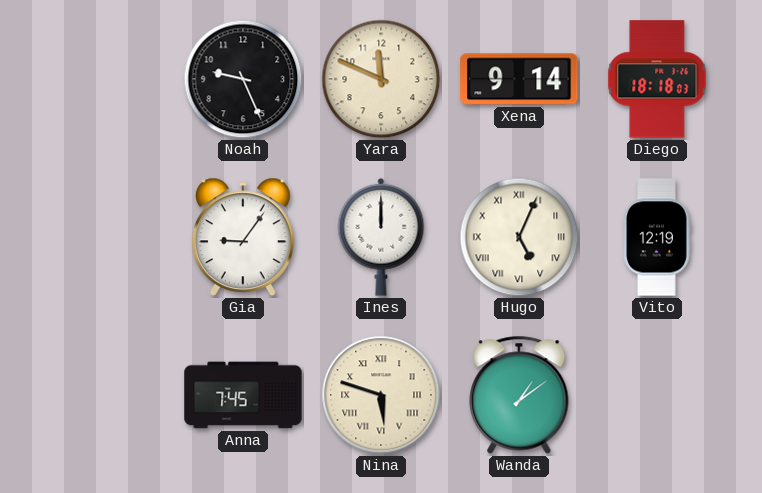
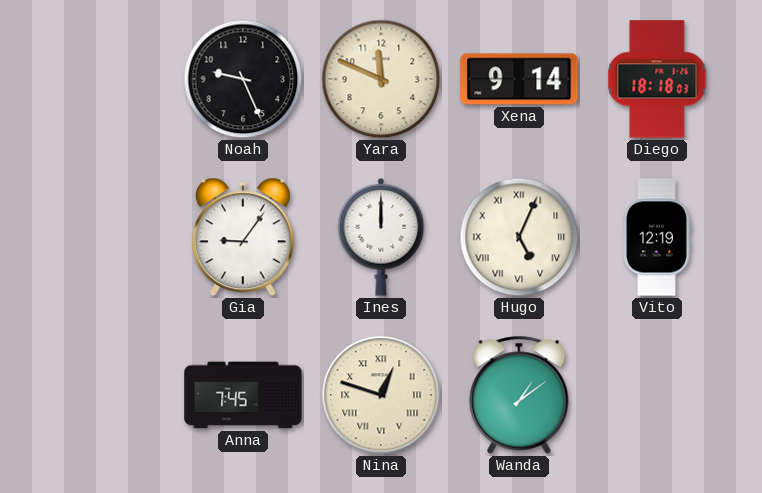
Nina: 5:48 -> 12:48 (381, 395)
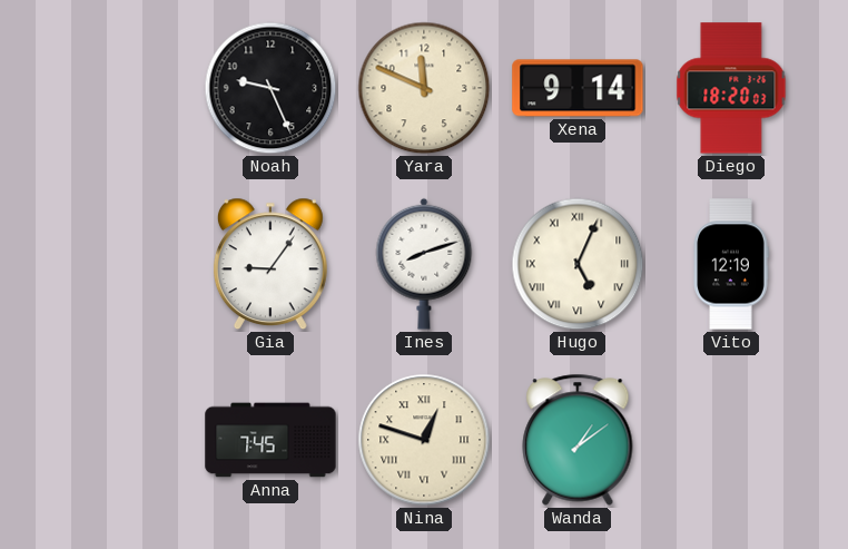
Diego: 18:18 -> 18:20 (731, 88)
Ines: 12:00 -> 8:12 (424, 264)
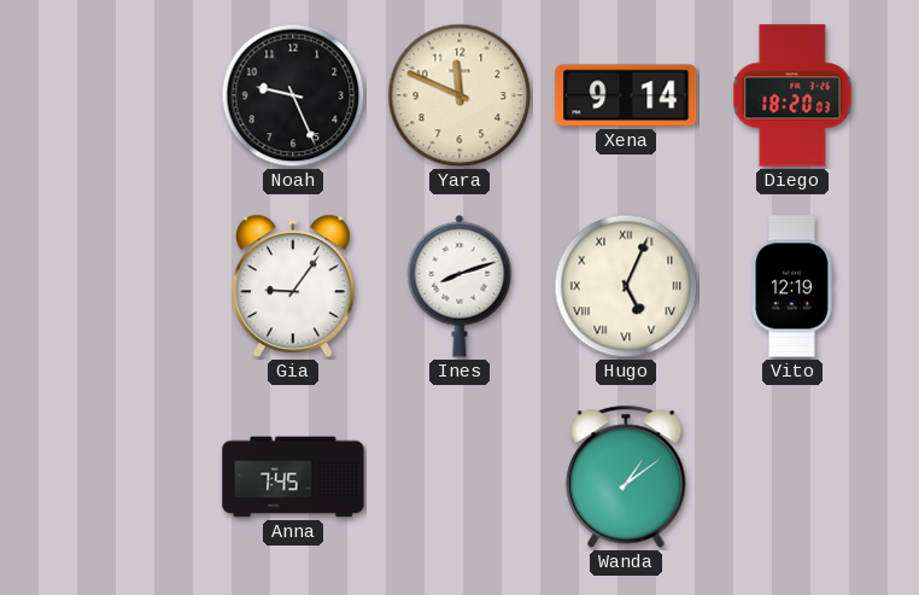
Nina: 12:48 -> none (424, 440)
